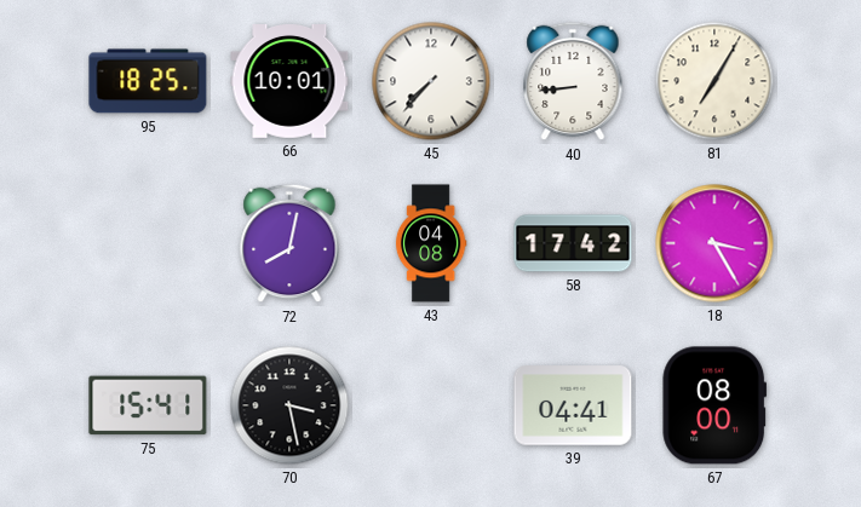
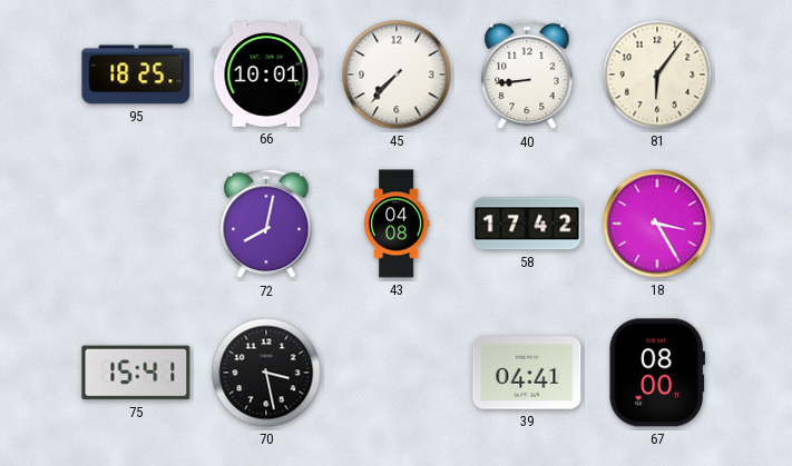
81: 7:05 -> 6:06 (657, 75)
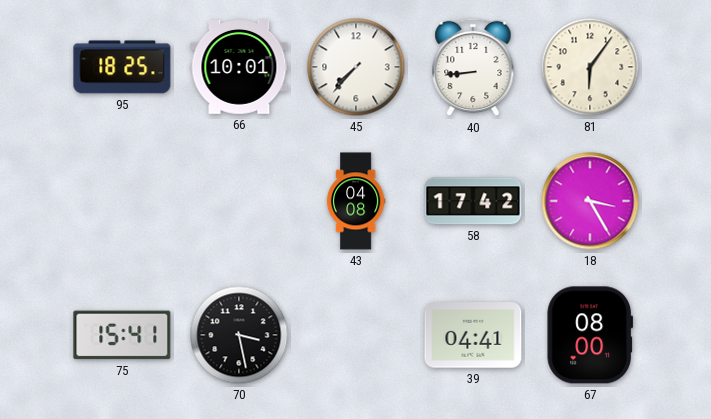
72: 8:02 -> none (266, 224)
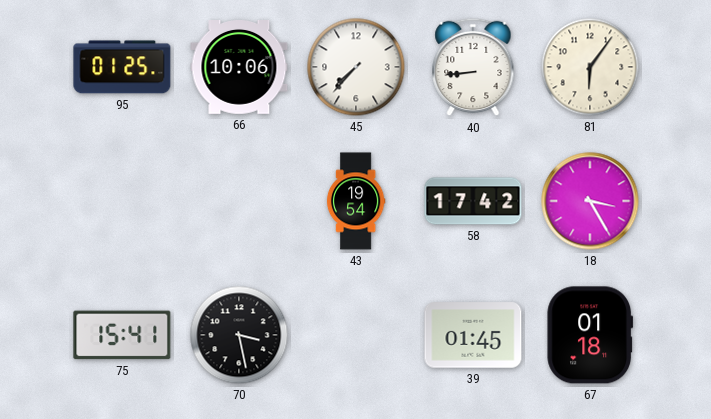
95: 18:25 -> 01:25 (122, 67)
66: 10:01 -> 10:06 (239, 68)
43: 04:08 -> 19:54 (356, 201)
39: 04:41 -> 01:45 (473, 335)
67: 08:00 -> 01:18 (590, 335)
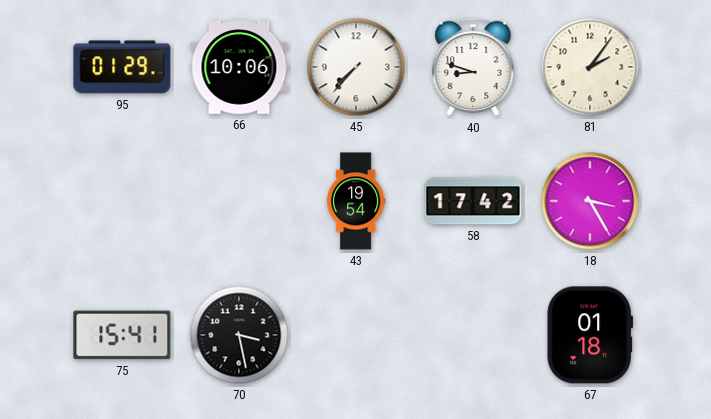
95: 01:25 -> 01:29 (122, 67)
40: 8:44 -> 8:48 (473, 67)
81: 6:06 -> 2:06 (590, 67)
39: 01:45 -> none (473, 335)
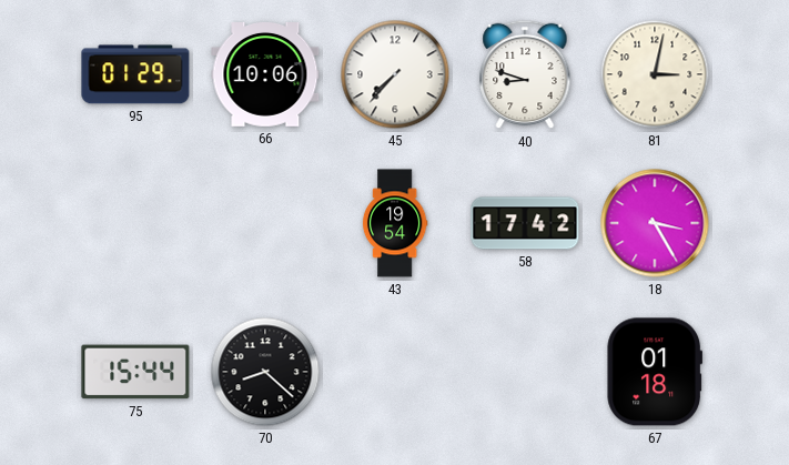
81: 2:06 -> 3:02 (655, 74)
75: 15:41 -> 15:44 (135, 372)
70: 3:28 -> 8:22 (265, 372)
